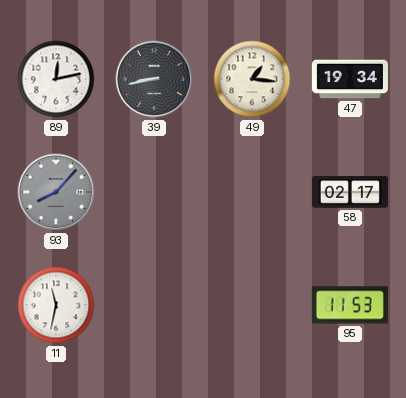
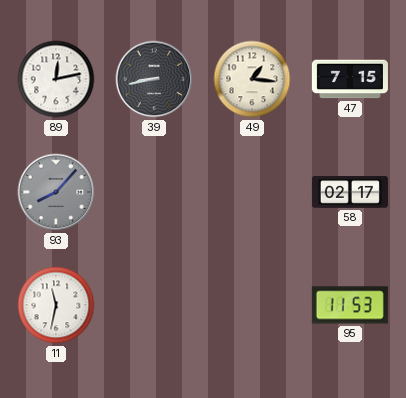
47: 19:34 -> 7:15 (350, 79)
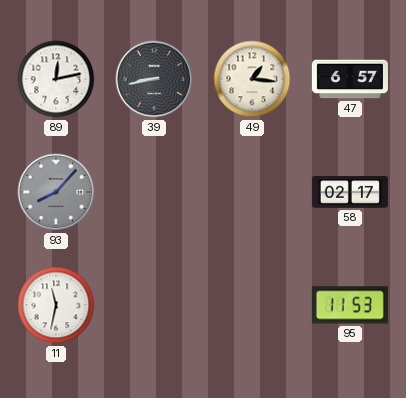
47: 7:15 -> 6:57 (350, 79)
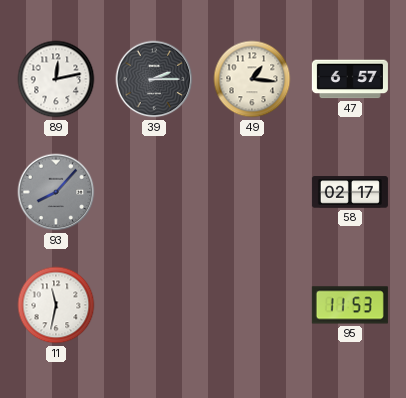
39: 8:43 -> 2:15 (154, 79)
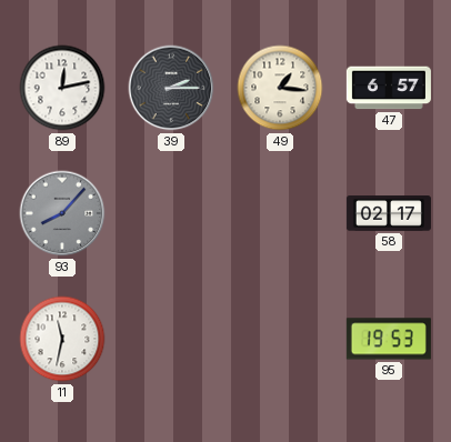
95: 11:53 -> 19:53 (389, 339)
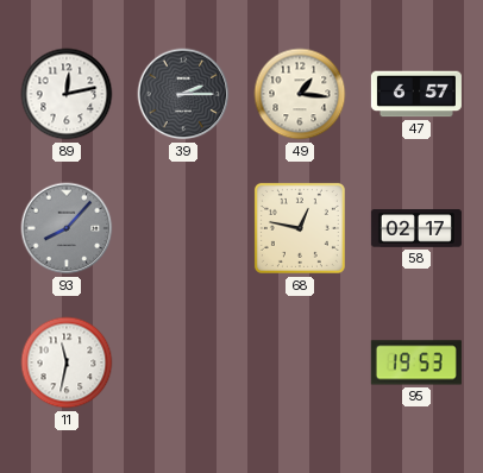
68: none -> 12:47 (300, 228)
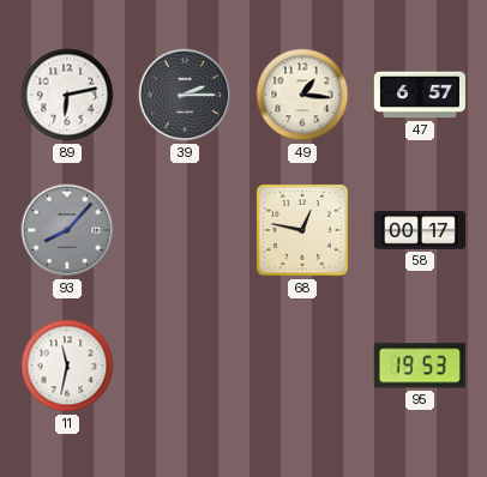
89: 12:13 -> 6:13 (67, 95)
58: 02:17 -> 00:17 (420, 230)
